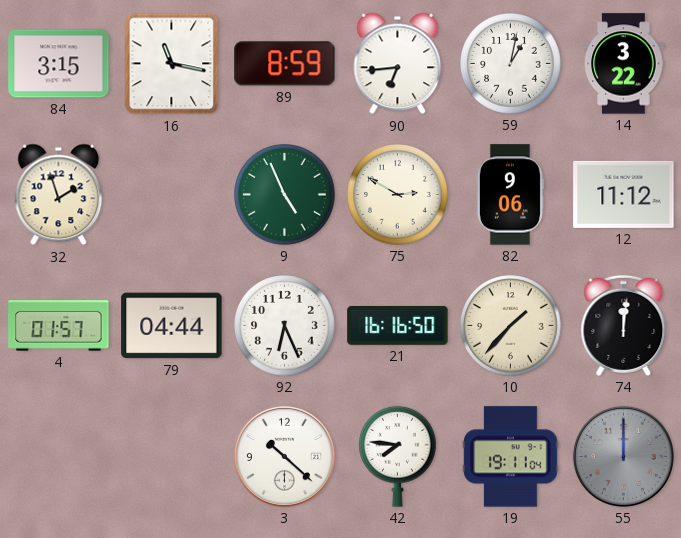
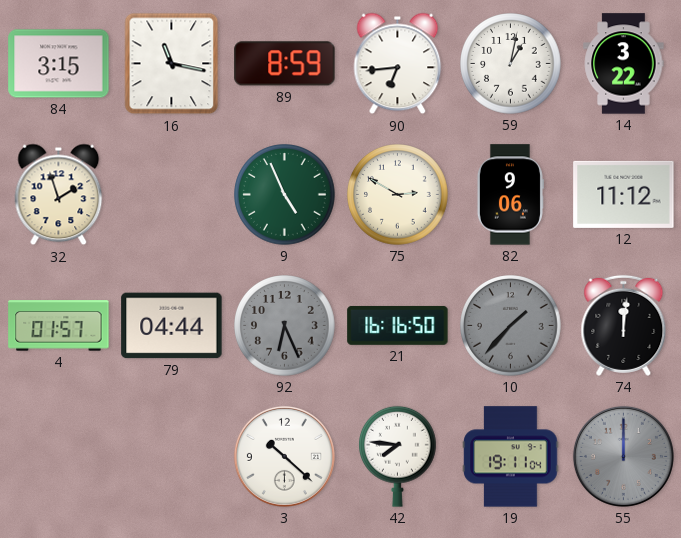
92 dial: white -> grey (285, 326)
10 dial: cream -> grey (511, 326)
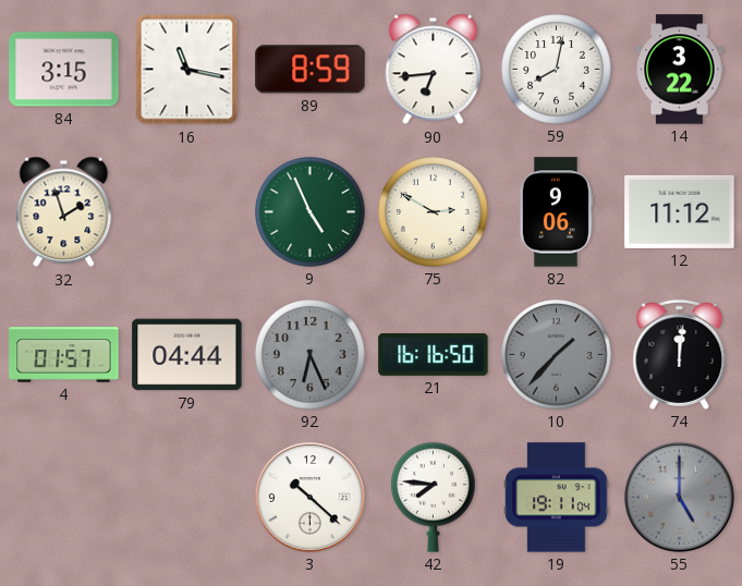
59: 1:02 -> 8:02 (557, 70)
55: 12:00 -> 5:00 (679, 497)
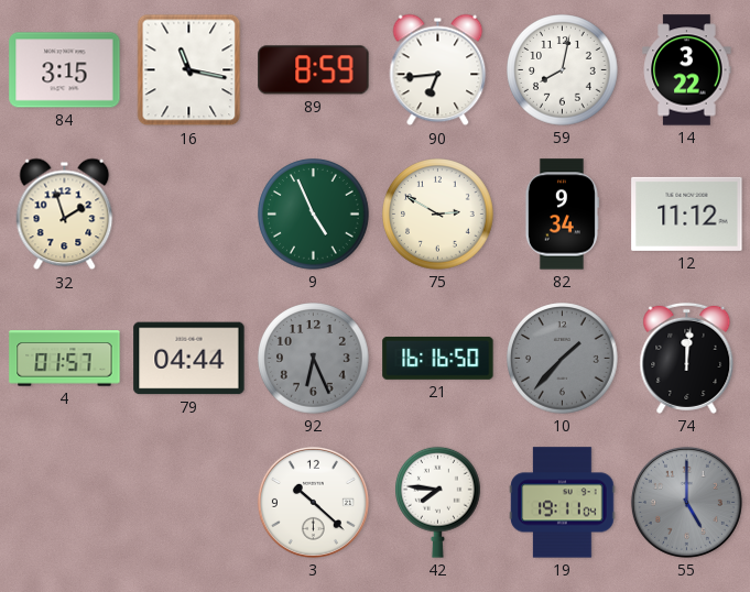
82: 9:06 -> 9:34 (562, 215)
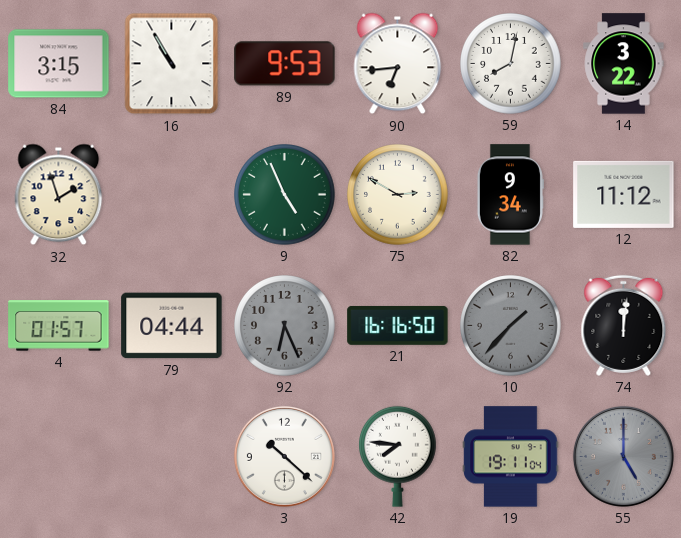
16: 11:17 -> 10:55 (172, 64)
89: 8:59 -> 9:53 (285, 64)
